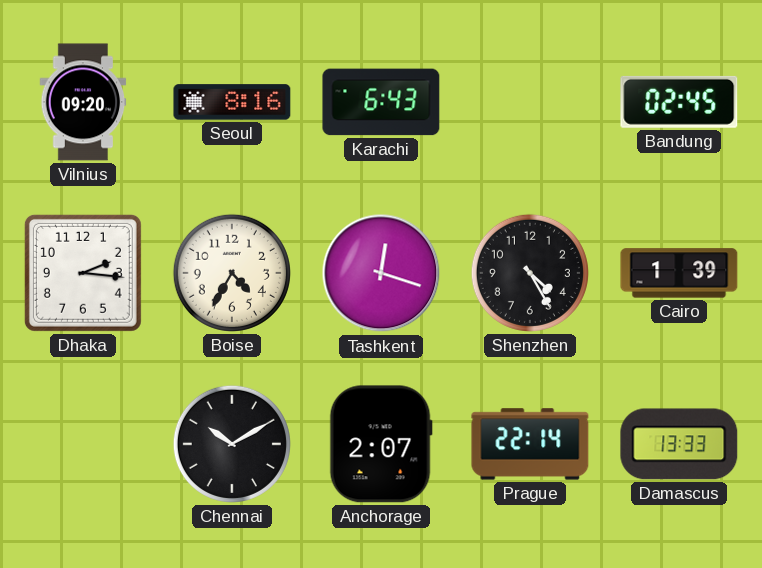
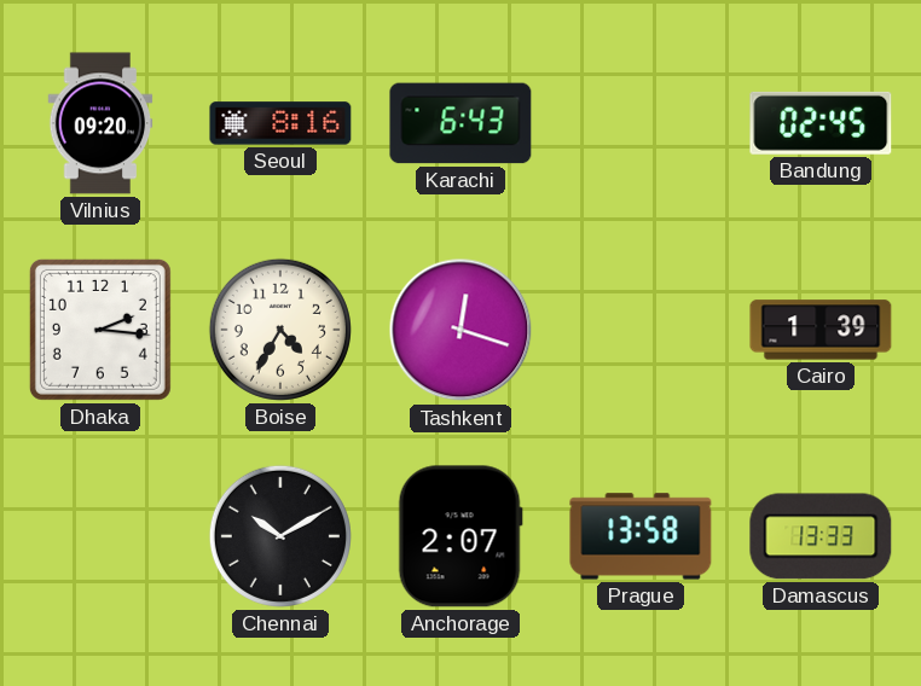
Shenzhen: 4:25 -> none (530, 273)
Prague: 22:14 -> 13:58 (641, 536)
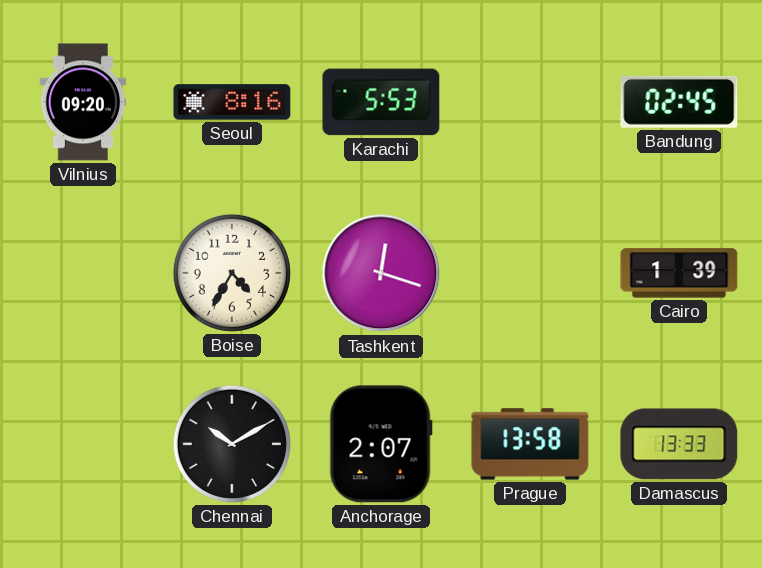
Karachi: 6:43 -> 5:53 (381, 102)
Dhaka: 2:16 -> none (100, 330)
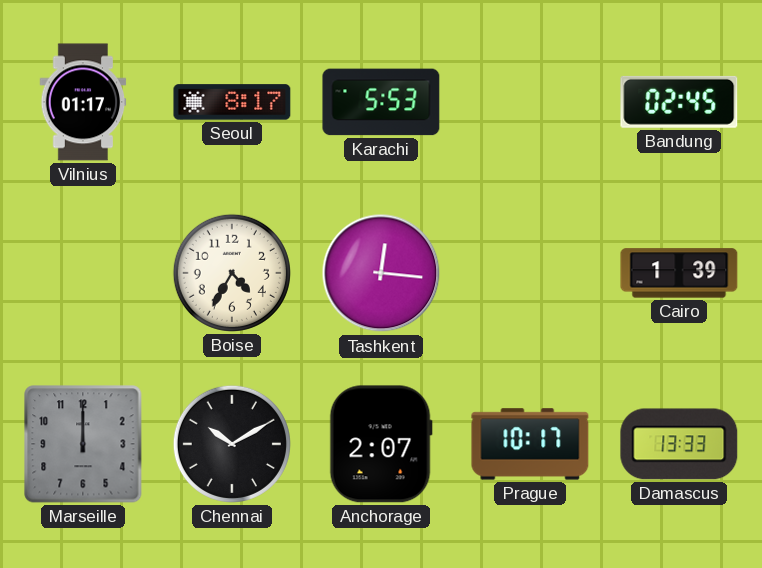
Vilnius: 09:20 -> 01:17 (83, 102)
Seoul: 8:16 -> 8:17 (232, 102)
Tashkent: 12:18 -> 12:16 (381, 273)
Marseille: none -> 12:00 (83, 444)
Prague: 13:58 -> 10:17 (530, 444)
